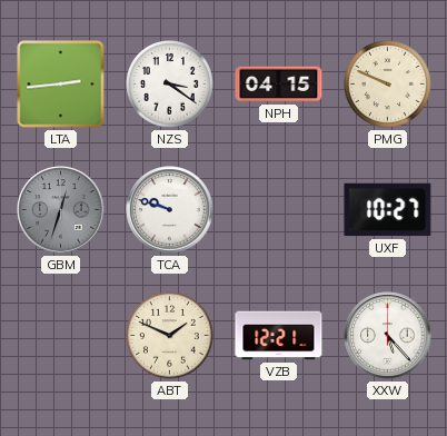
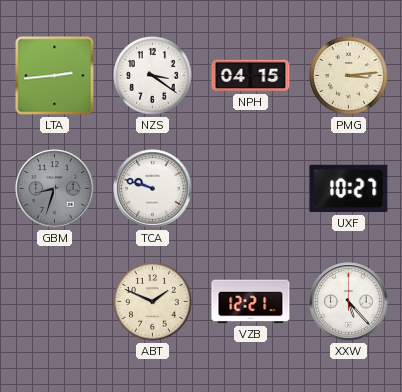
PMG: 9:49 -> 3:14 (349, 76)
GBM: 12:33 -> 8:33 (55, 189)
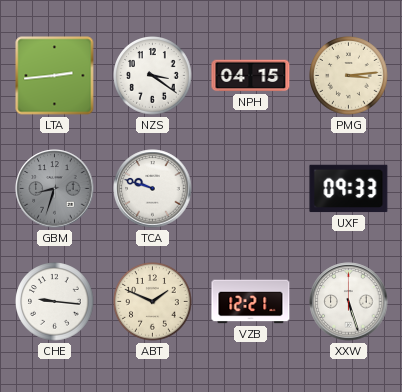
UXF: 10:27 -> 09:33 (349, 189)
CHE: none -> 9:16 (55, 302)
XXW: 5:23 -> 5:27 (349, 302)
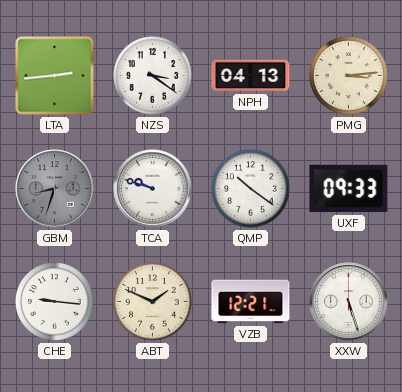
NPH: 04:15 -> 04:13 (251, 76)
QMP: none -> 10:21 (251, 189)
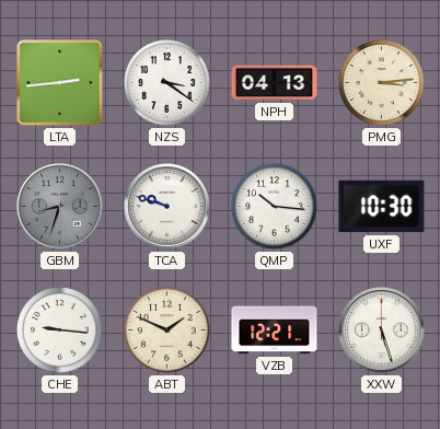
QMP: 10:21 -> 10:16 (275, 207)
UXF: 09:33 -> 10:30 (382, 207)
